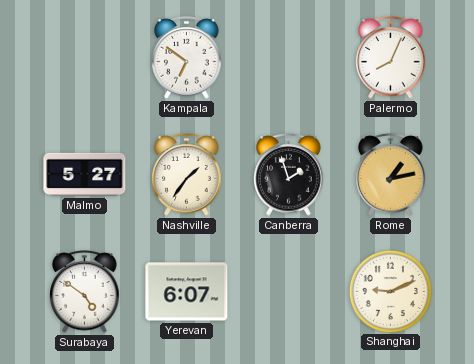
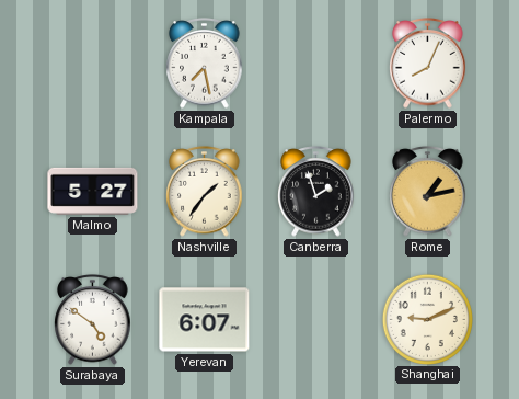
Kampala: 6:51 -> 7:28 (205, 64)
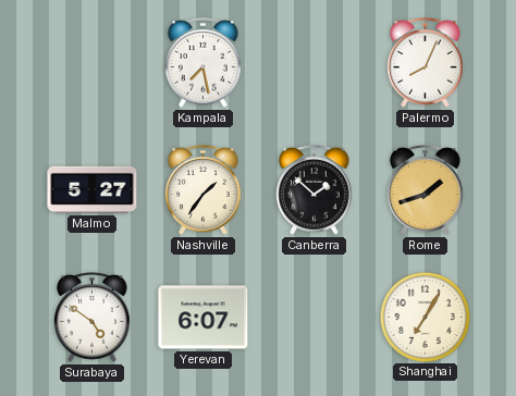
Canberra: 1:57 -> 1:52 (315, 190)
Rome: 1:13 -> 1:42 (426, 190)
Shanghai: 9:11 -> 7:05 (425, 317)
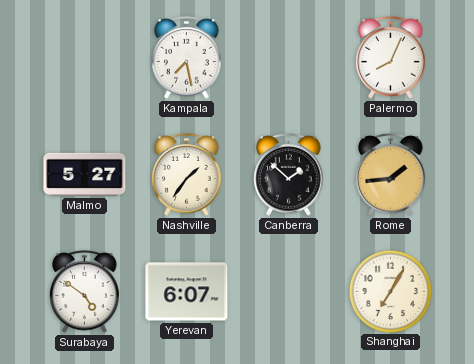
Rome: 1:42 -> 1:44 (391, 175)
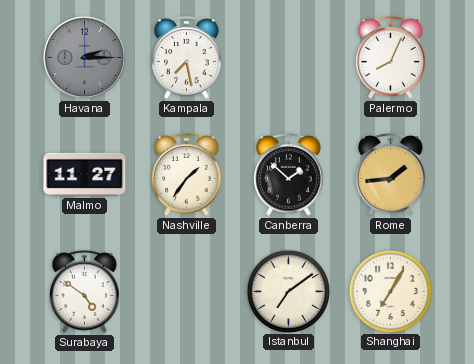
Havana: none -> 2:15 (84, 57)
Malmo: 5:27 -> 11:27 (85, 174)
Yerevan: 6:07 -> none (187, 292)
Istanbul: none -> 7:09 (288, 291)
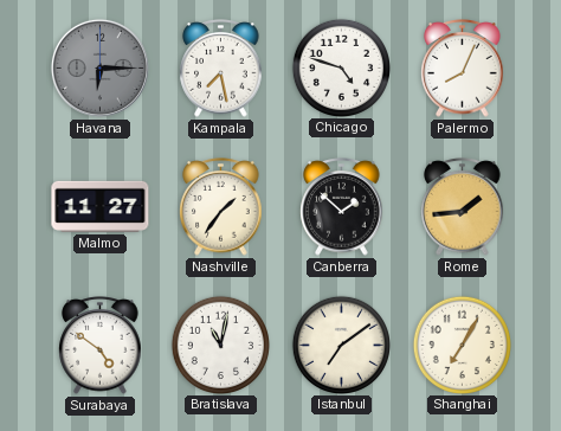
Havana: 2:15 -> 6:15 (99, 67)
Chicago: none -> 4:48 (341, 67)
Bratislava: none -> 11:02 (220, 345)
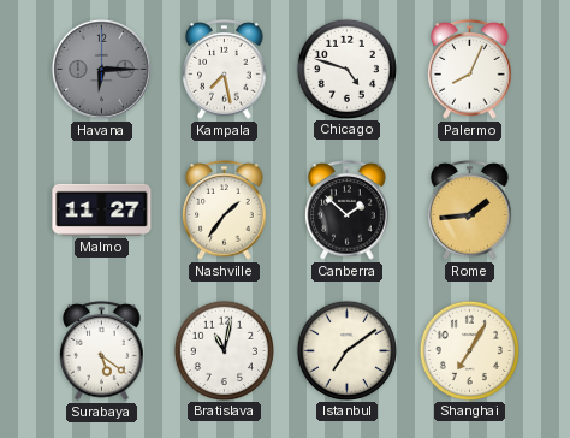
Surabaya: 4:51 -> 5:21 (102, 351)
